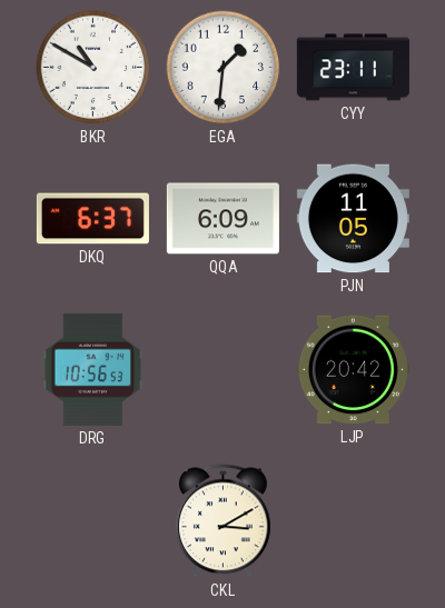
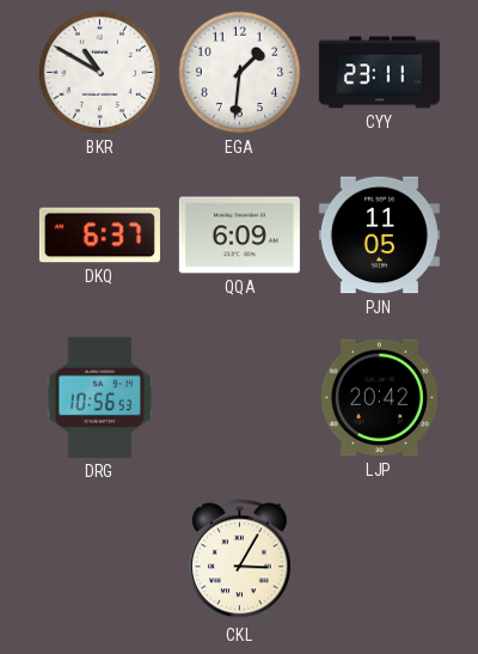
CKL: 3:10 -> 3:05 (239, 561)
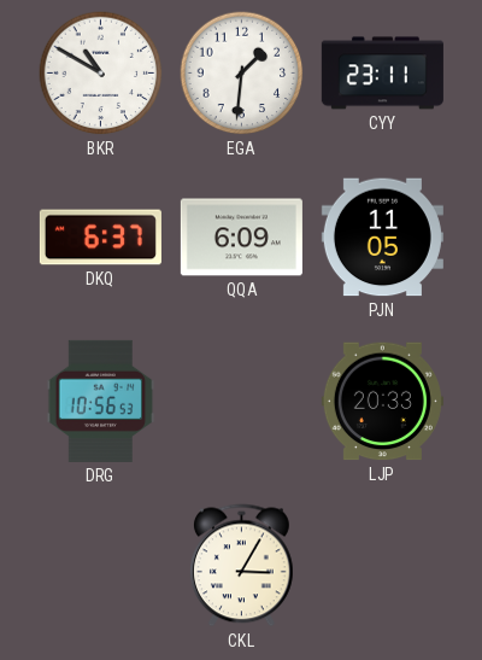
LJP: 20:42 -> 20:33 (382, 402)
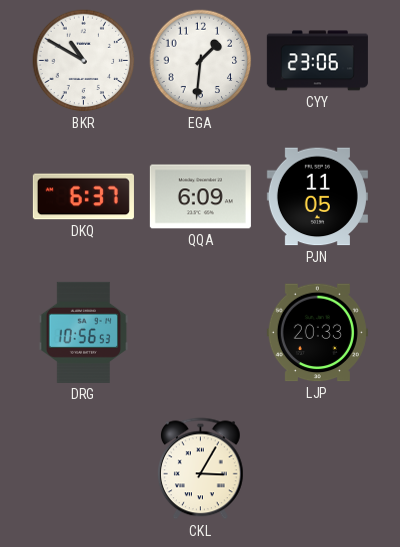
CYY: 23:11 -> 23:06 (317, 61)
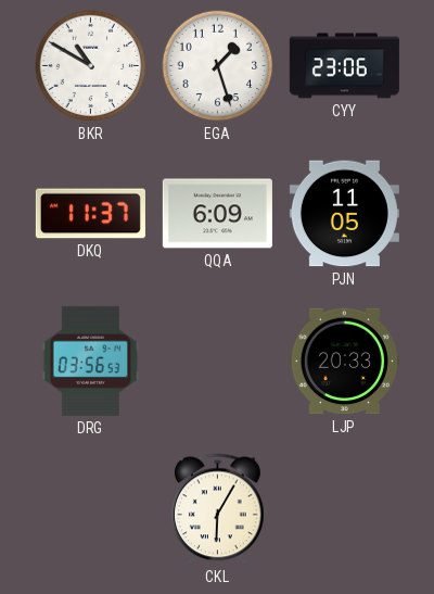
EGA: 1:31 -> 1:27 (218, 66)
DKQ: 6:37 -> 11:37 (90, 214)
DRG: 10:56 -> 03:56 (91, 361)
CKL: 3:05 -> 6:05 (217, 509)
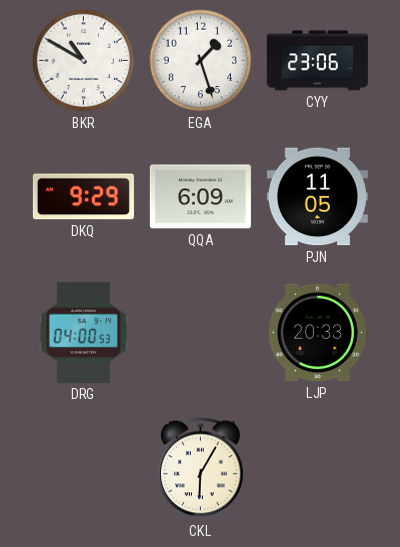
DKQ: 11:37 -> 9:29 (83, 197)
DRG: 03:56 -> 04:00 (84, 332)
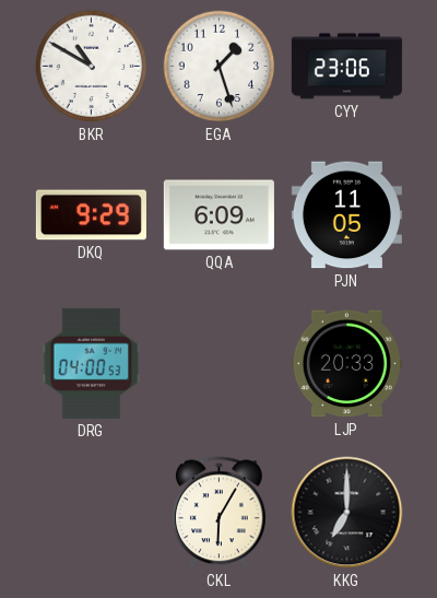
KKG: none -> 7:00 (347, 513)
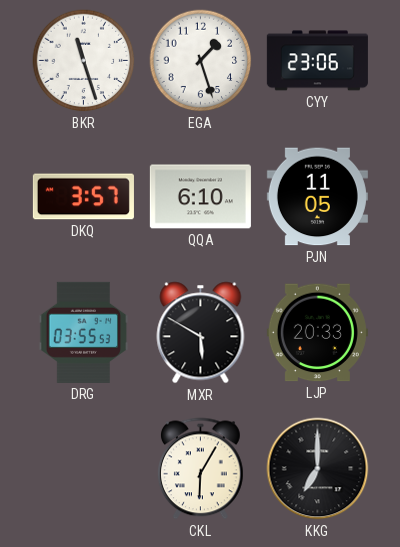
BKR: 10:50 -> 11:27 (84, 61)
DKQ: 9:29 -> 3:57 (83, 197)
QQA: 6:09 -> 6:10 (200, 197)
DRG: 04:00 -> 03:55 (84, 332)
MXR: none -> 5:50 (201, 333)
